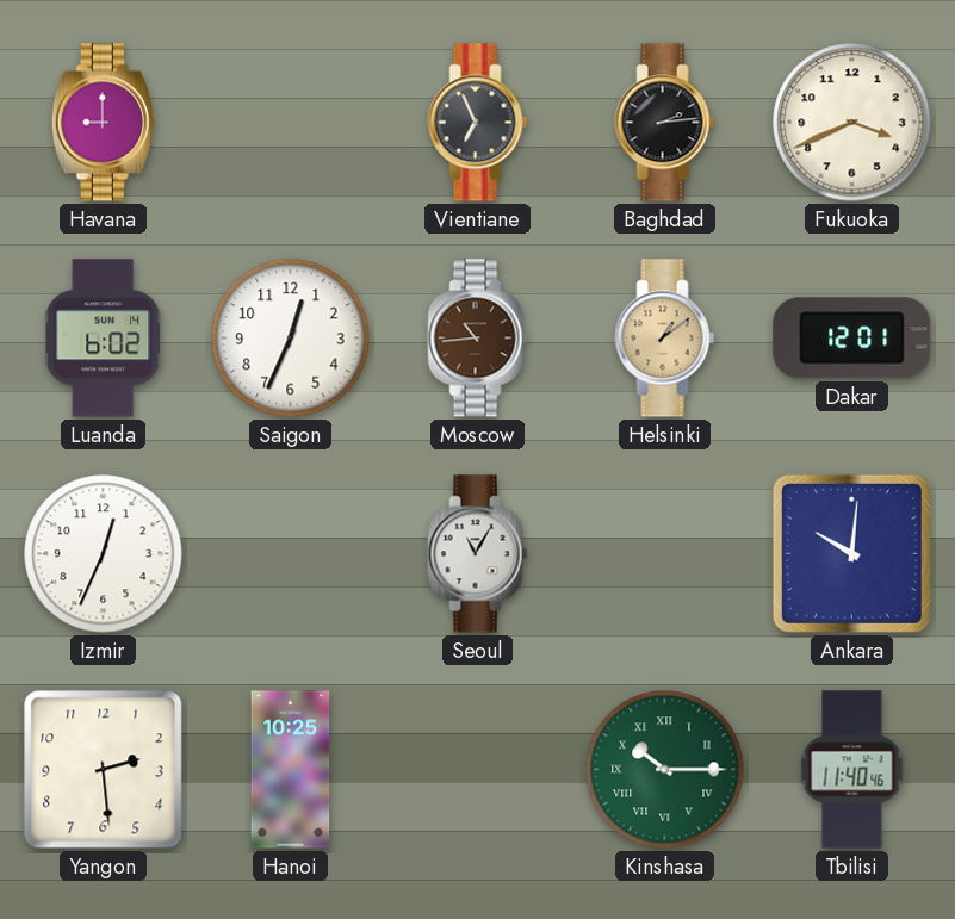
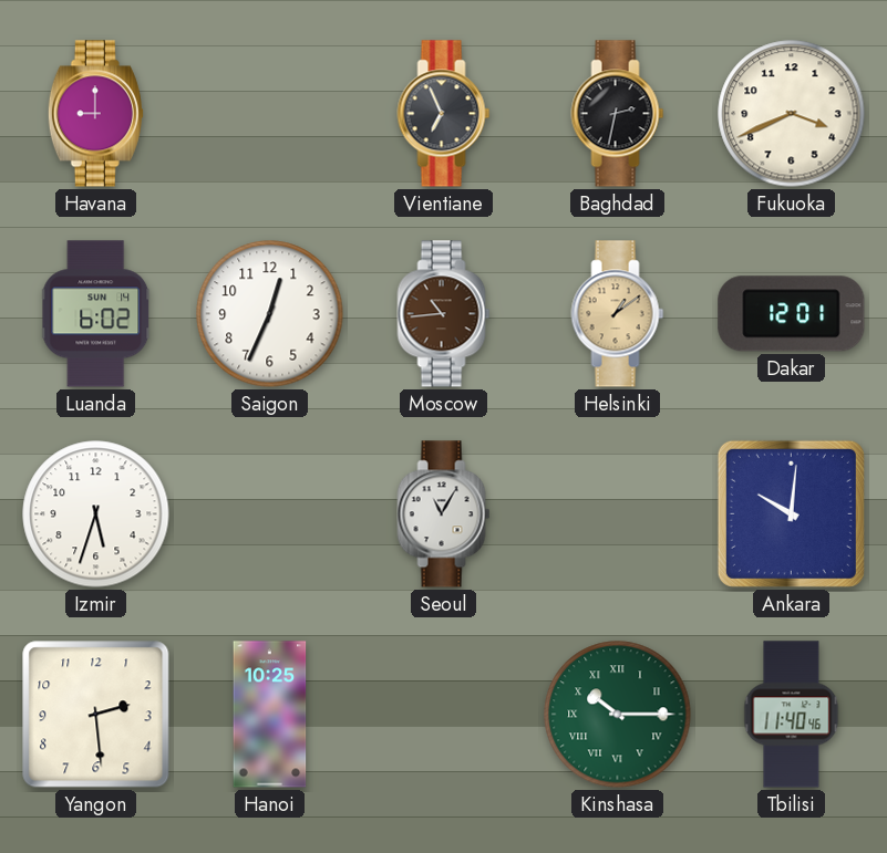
Baghdad: 2:14 -> 2:32 (618, 114)
Izmir: 12:34 -> 5:33 (96, 514)
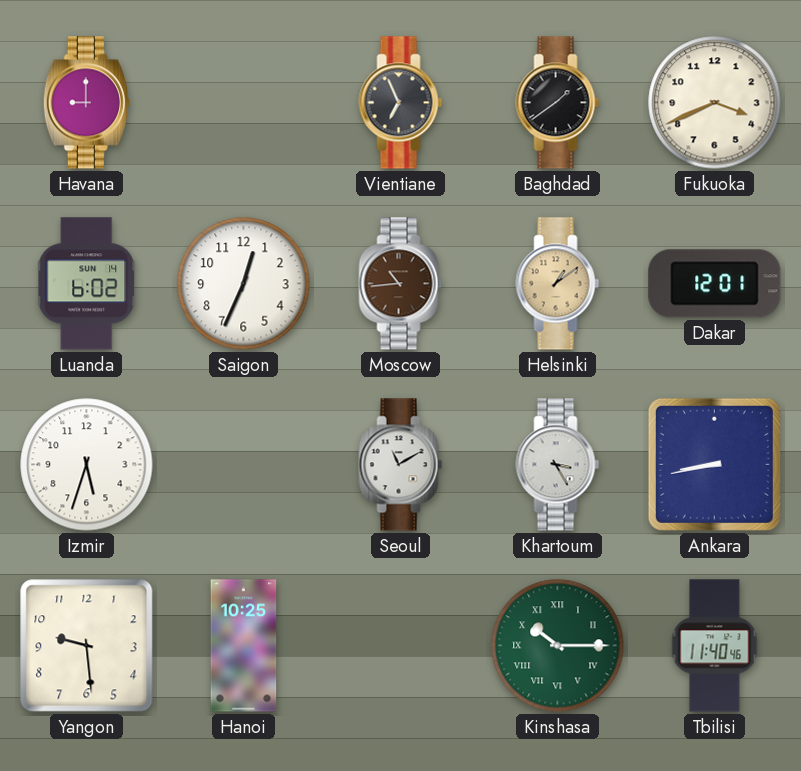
Baghdad: 2:32 -> 1:39 (558, 103)
Seoul: 11:05 -> 11:10 (401, 465)
Khartoum: none -> 3:25 (558, 465)
Ankara: 10:01 -> 8:43 (714, 464)
Yangon: 2:29 -> 9:29 (87, 646)
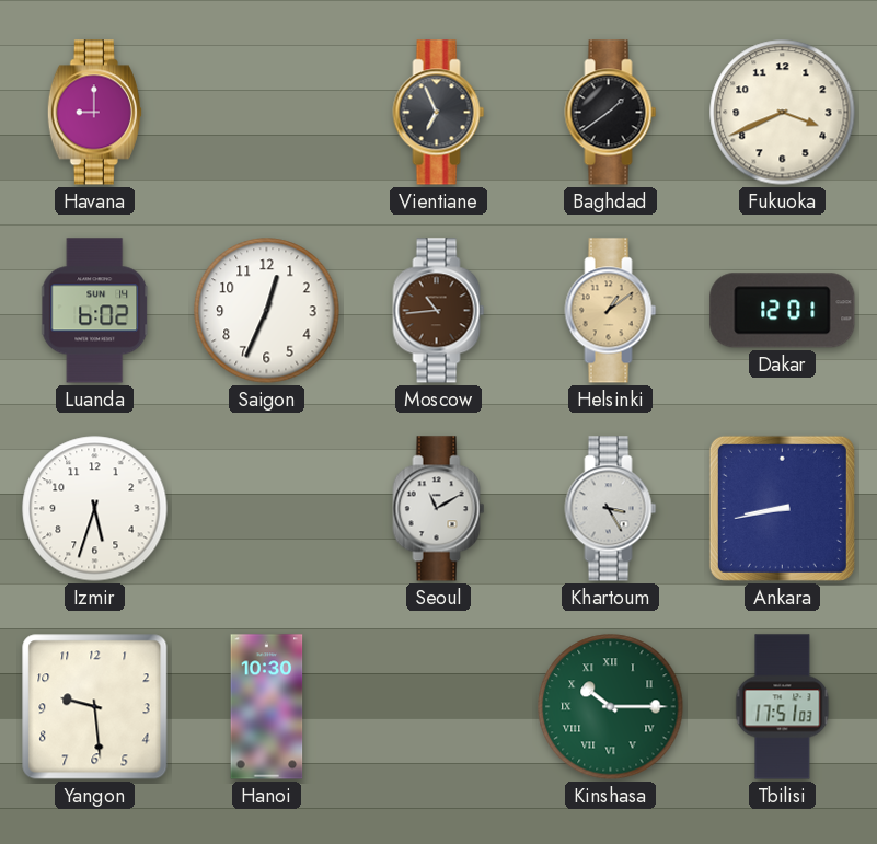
Hanoi: 10:25 -> 10:30 (267, 707)
Tbilisi: 11:40 -> 17:51 (783, 707)
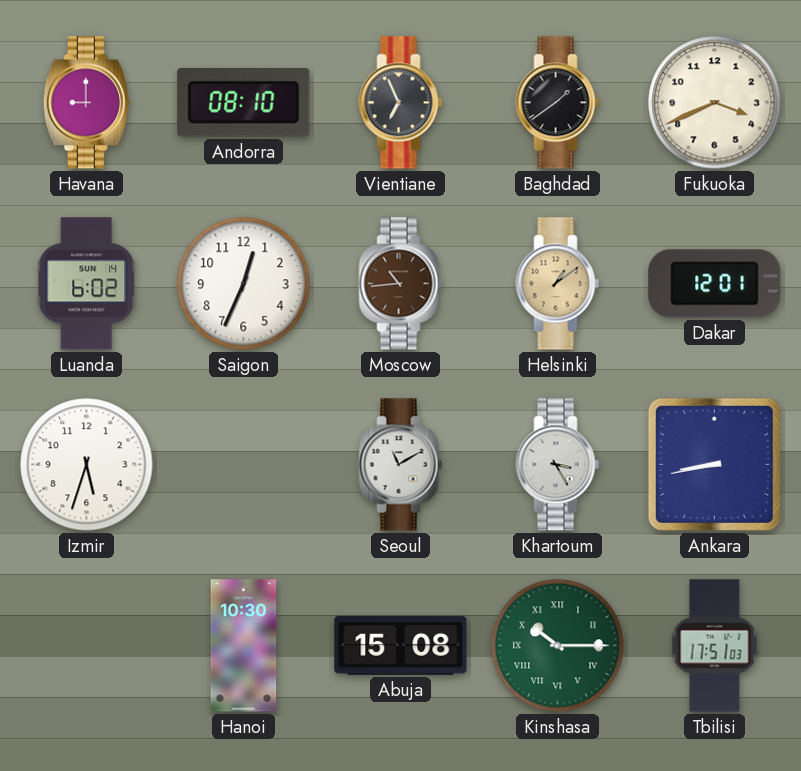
Andorra: none -> 08:10 (244, 103)
Yangon: 9:29 -> none (95, 707)
Abuja: none -> 15:08 (401, 645)
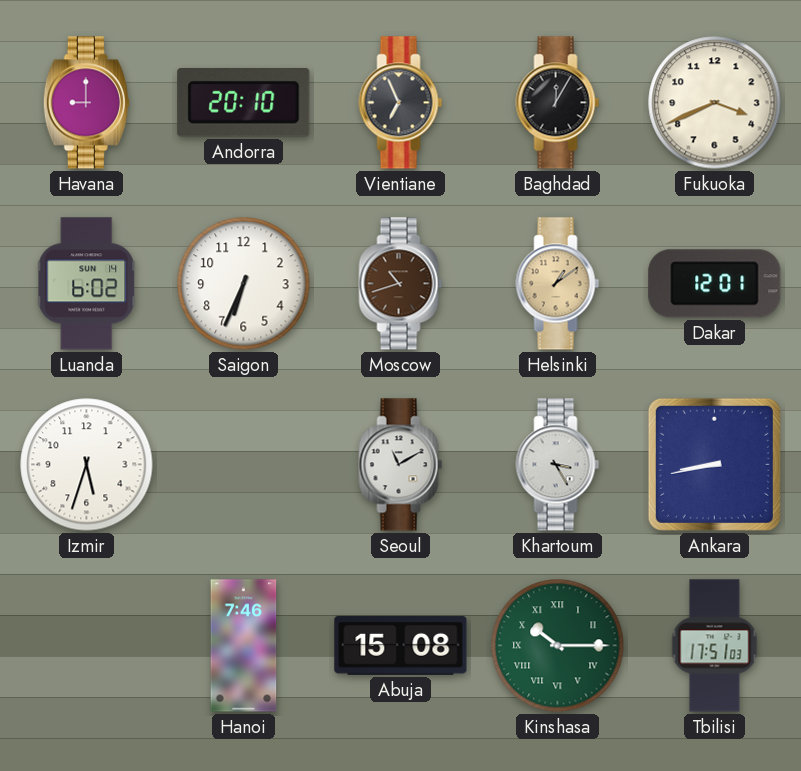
Andorra: 08:10 -> 20:10 (244, 103)
Baghdad: 1:39 -> 12:05 (558, 103)
Saigon: 12:34 -> 6:34 (244, 284)
Moscow: 10:44 -> 10:42 (401, 284)
Hanoi: 10:30 -> 7:46 (244, 646)
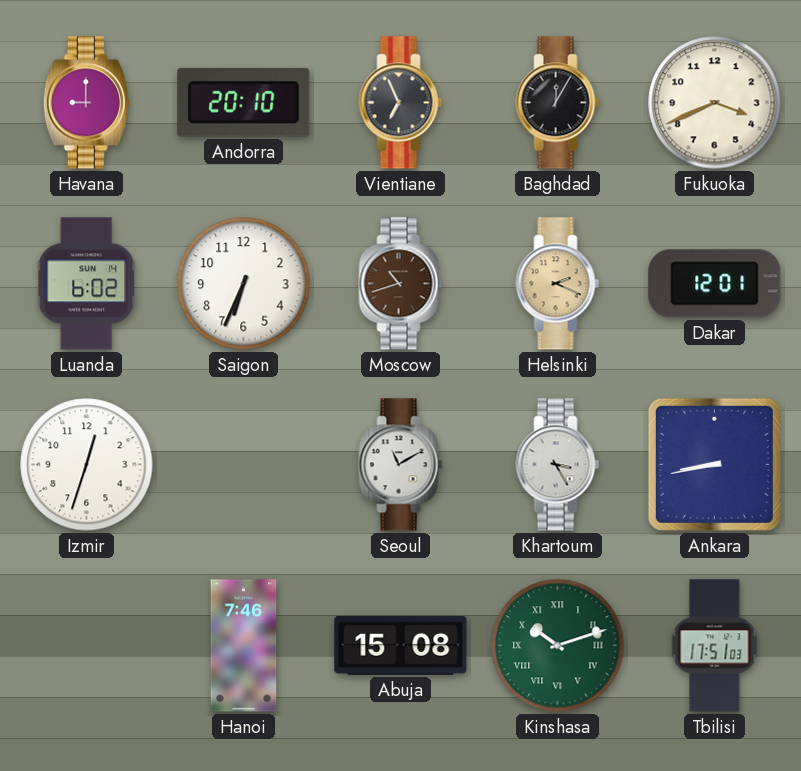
Helsinki: 1:09 -> 2:19 (558, 284)
Izmir: 5:33 -> 12:33 (87, 465)
Kinshasa: 10:15 -> 10:12 (558, 646)
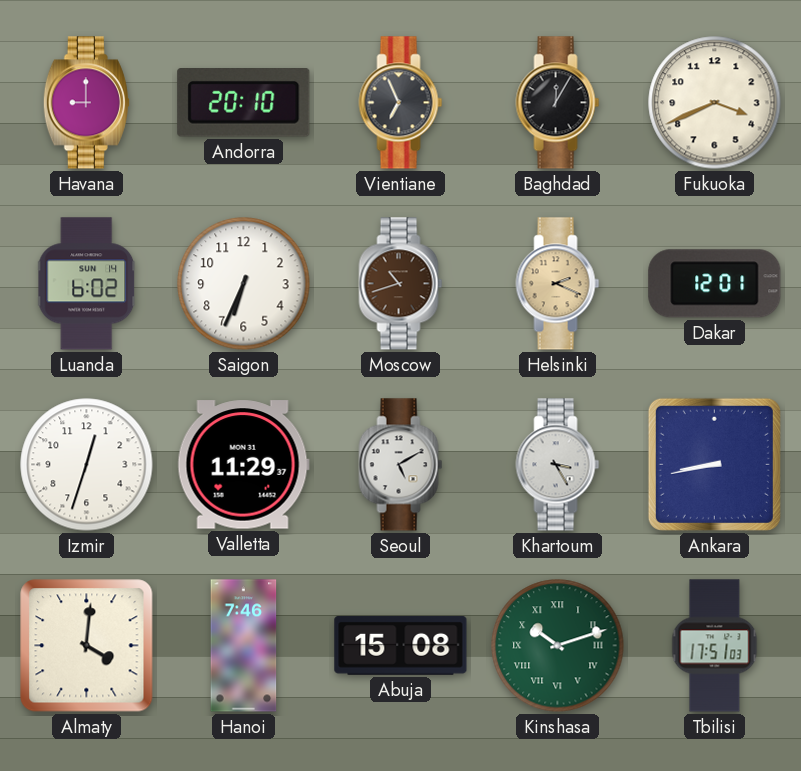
Valletta: none -> 11:29 (243, 465)
Seoul: 11:10 -> 5:10 (401, 465)
Almaty: none -> 4:01 (87, 646)
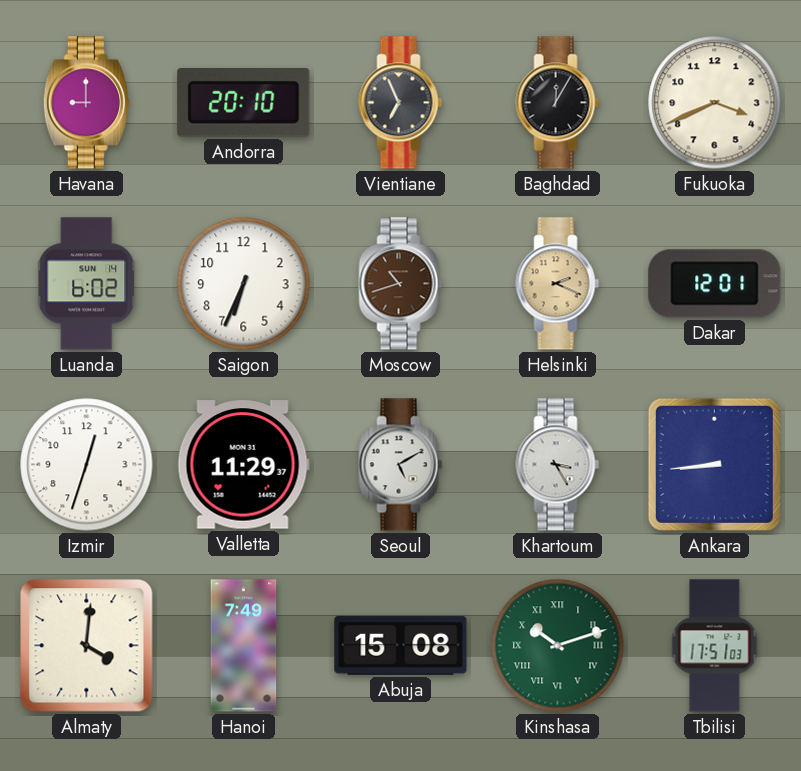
Ankara: 8:43 -> 8:44 (714, 464)
Hanoi: 7:46 -> 7:49 (244, 646)
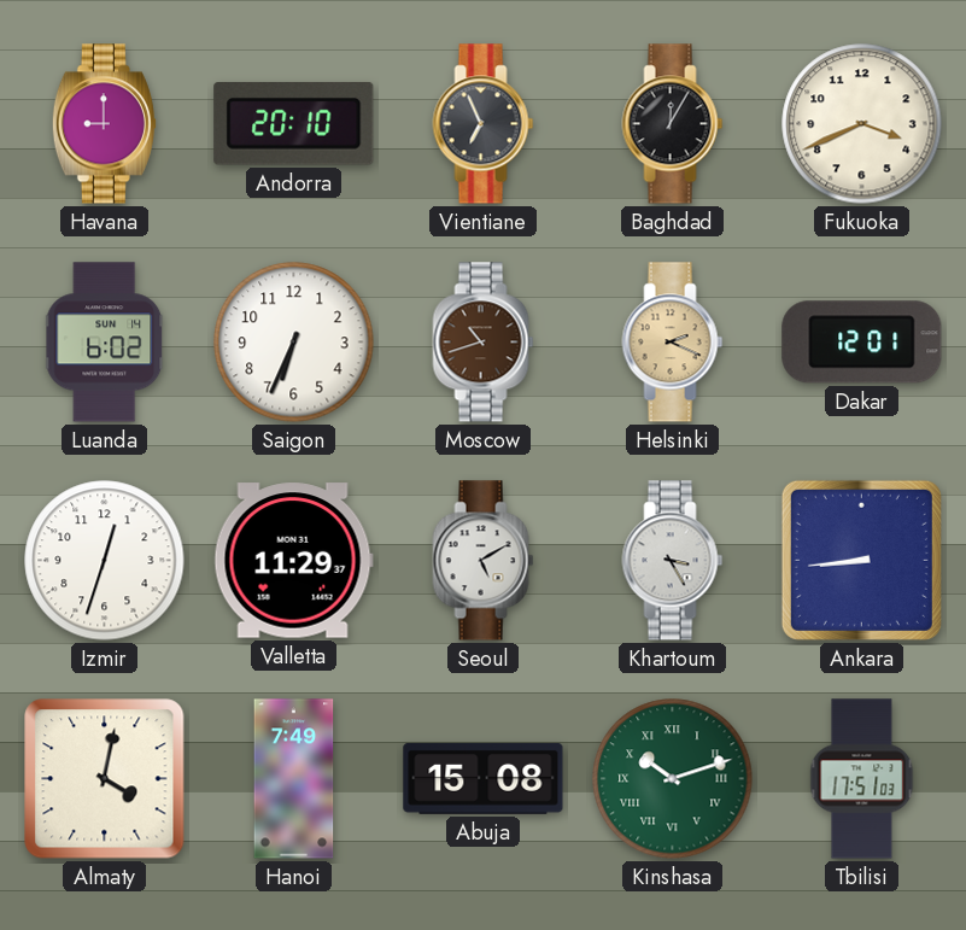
Almaty: 4:01 -> 4:02 (105, 779)
